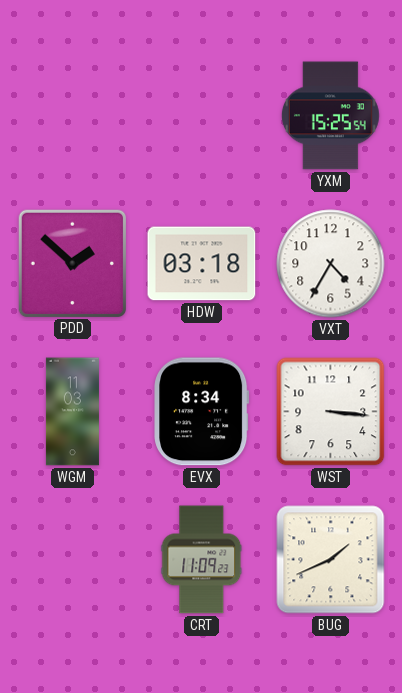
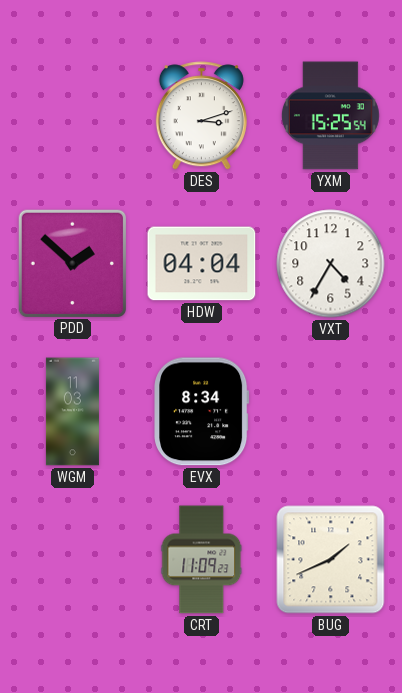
DES: none -> 3:12 (201, 116)
HDW: 03:18 -> 04:04 (202, 264)
WST: 3:16 -> none (331, 412)
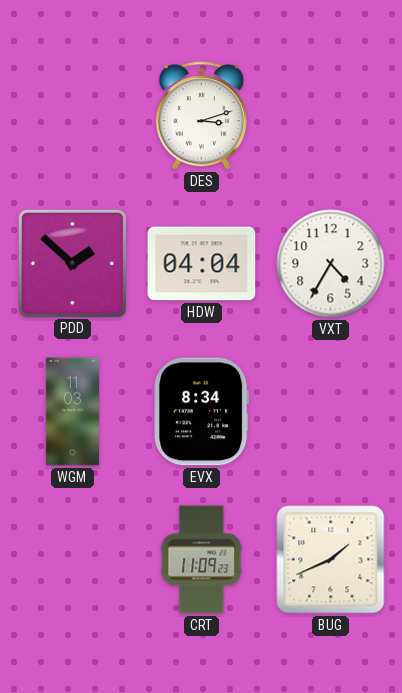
YXM: 15:25 -> none (330, 116)
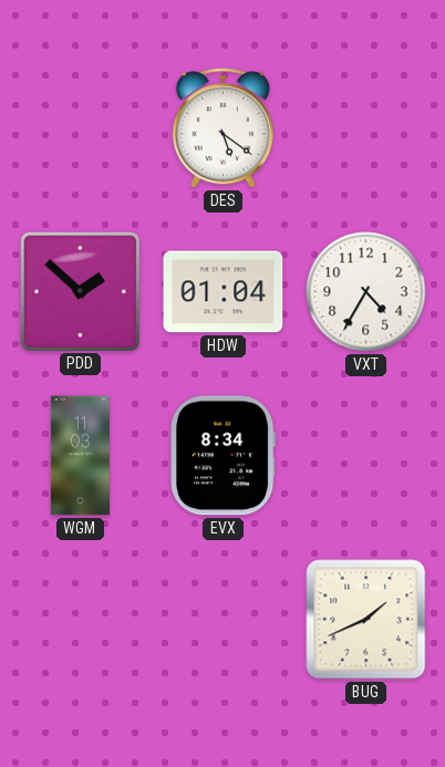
DES: 3:12 -> 5:21 (222, 128)
HDW: 04:04 -> 01:04 (224, 292)
CRT: 11:09 -> none (202, 560)
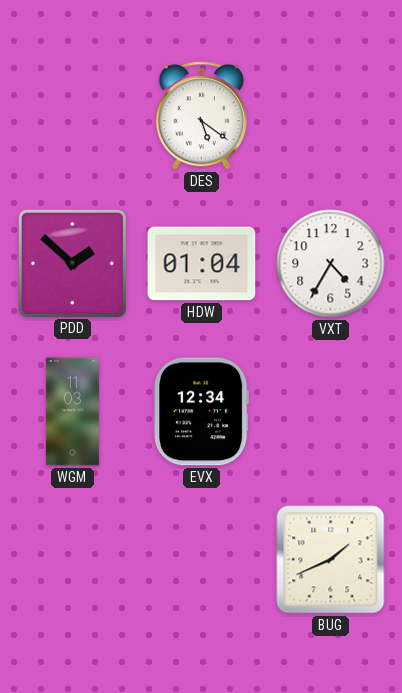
EVX: 8:34 -> 12:34 (202, 412)
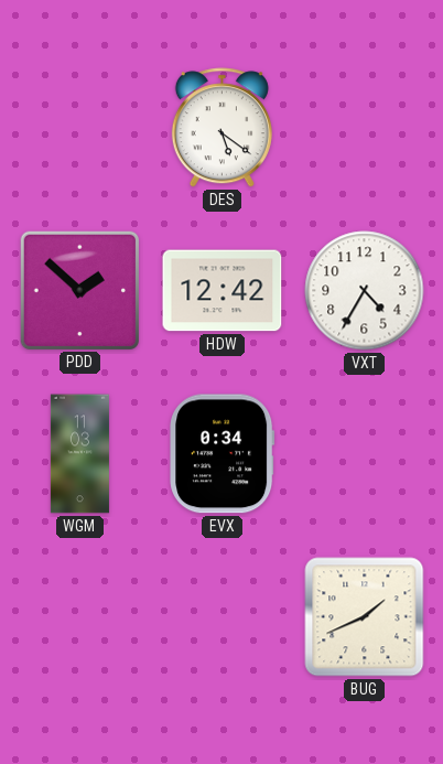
HDW: 01:04 -> 12:42 (223, 291)
EVX: 12:34 -> 0:34 (223, 454)
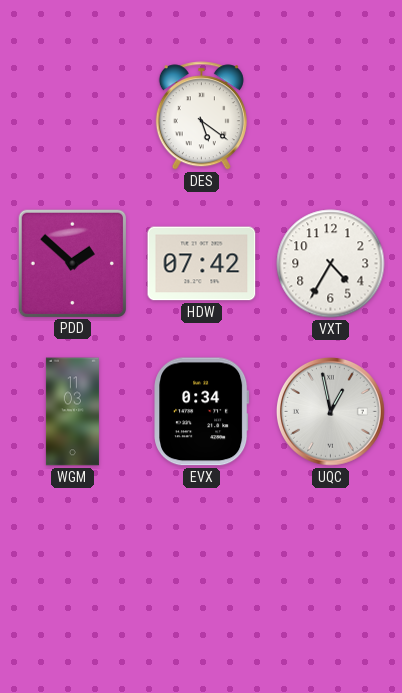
HDW: 12:42 -> 07:42 (202, 264)
UQC: none -> 12:58 (331, 412)
BUG: 1:41 -> none (365, 617)
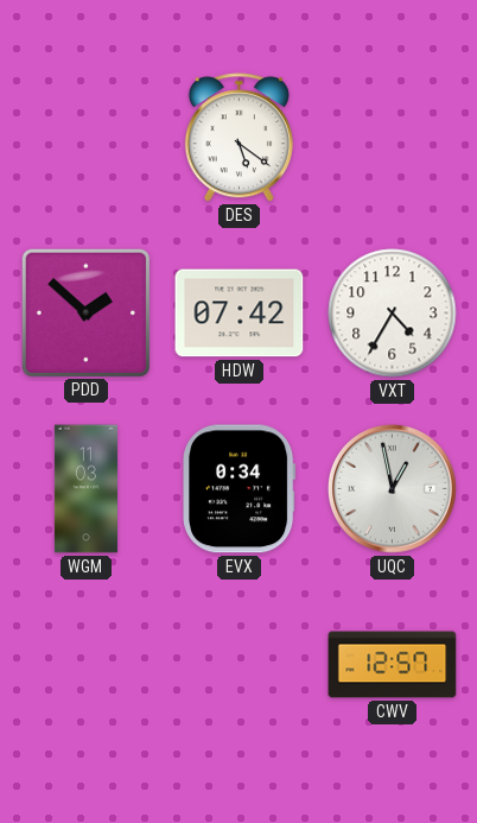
CWV: none -> 12:57 (393, 665)
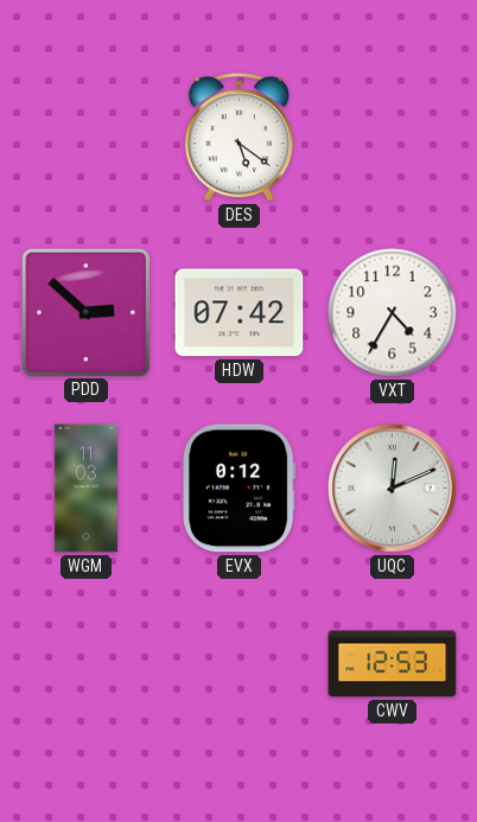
PDD: 1:52 -> 2:52 (85, 312)
EVX: 0:34 -> 0:12 (240, 489)
UQC: 12:58 -> 12:11 (393, 489)
CWV: 12:57 -> 12:53 (393, 664)
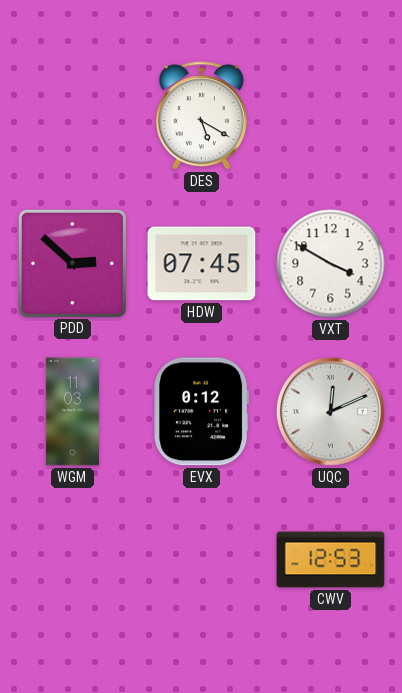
DES: 5:21 -> 5:20 (201, 116)
HDW: 07:42 -> 07:45 (202, 264)
VXT: 4:35 -> 3:50 (331, 264)
